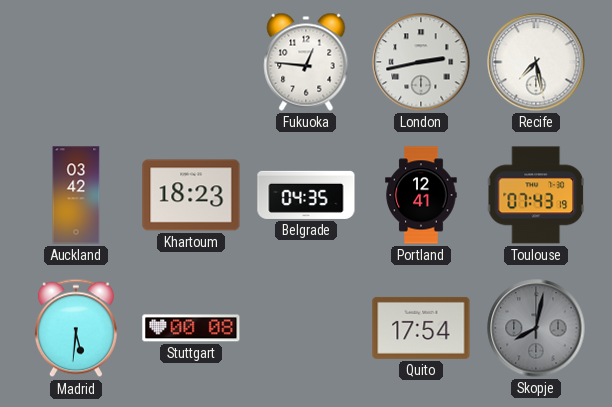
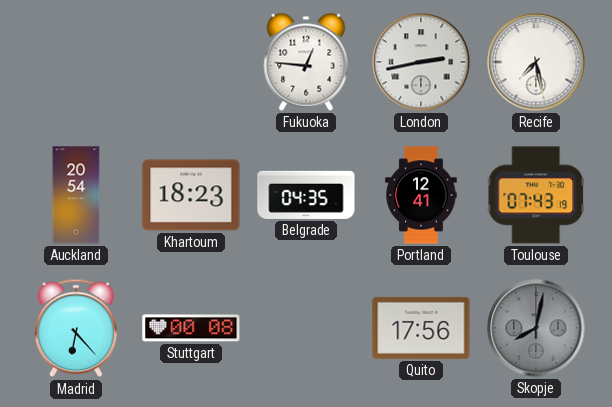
Auckland: 03:42 -> 20:54 (76, 195)
Madrid: 5:31 -> 6:23 (76, 328)
Quito: 17:54 -> 17:56 (421, 328)
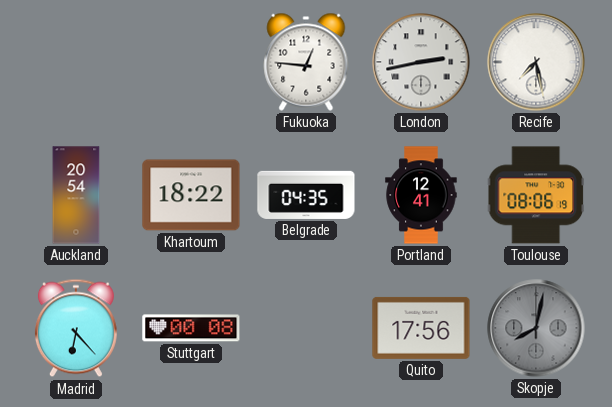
Khartoum: 18:23 -> 18:22 (191, 195)
Toulouse: 07:43 -> 08:06 (535, 195)
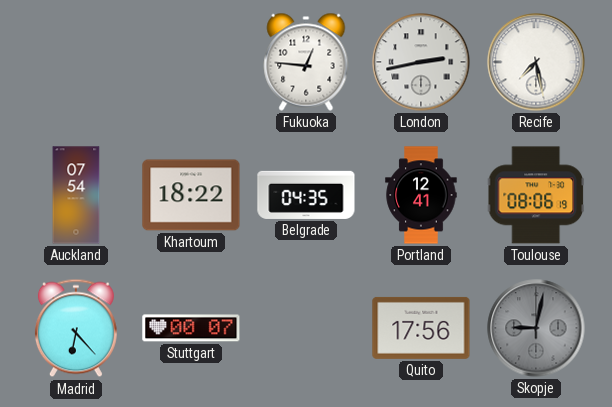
Auckland: 20:54 -> 07:54 (76, 195)
Stuttgart: 00:08 -> 00:07 (191, 328)
Skopje: 8:02 -> 9:02 (536, 328)
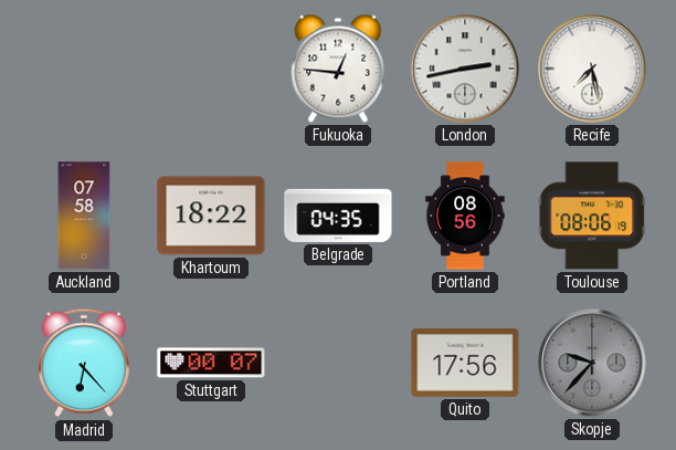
Auckland: 07:54 -> 07:58 (84, 216)
Portland: 12:41 -> 08:56 (465, 216)
Skopje: 9:02 -> 9:37 (592, 363)
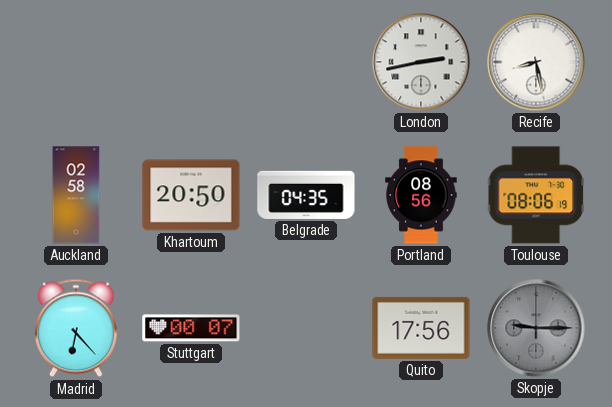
Fukuoka: 12:46 -> none (338, 69)
Recife: 7:28 -> 8:28 (536, 62)
Auckland: 07:58 -> 02:58 (76, 195)
Khartoum: 18:22 -> 20:50 (191, 195)
Skopje: 9:37 -> 9:15 (536, 328)
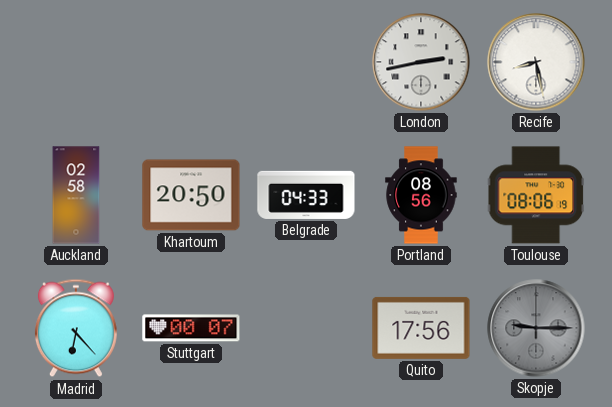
Belgrade: 04:35 -> 04:33 (306, 195)
